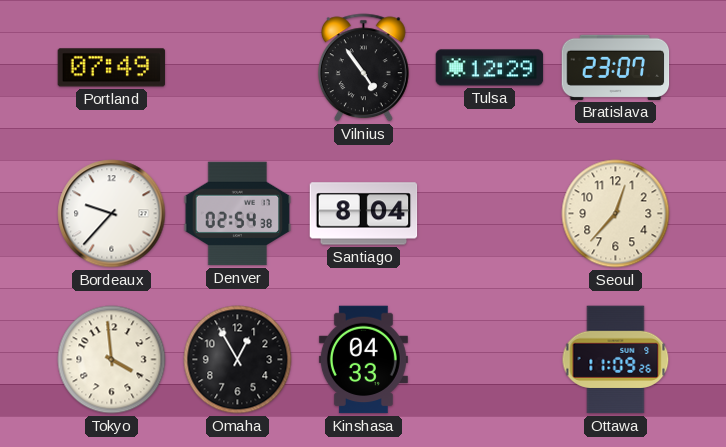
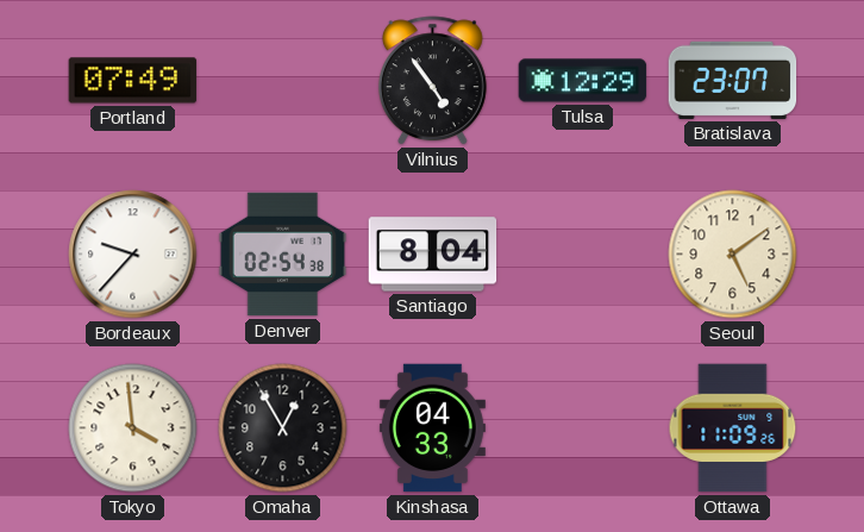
Seoul: 12:37 -> 5:09 (733, 255)
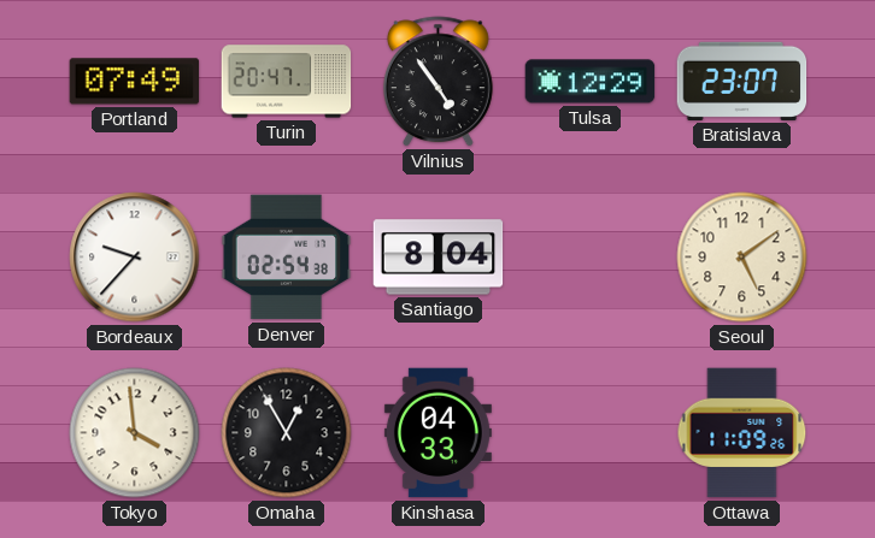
Turin: none -> 20:47 (287, 82)
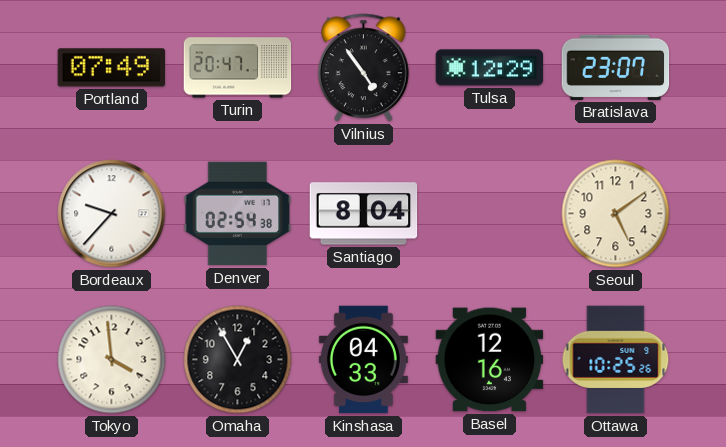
Basel: none -> 12:16 (490, 360)
Ottawa: 11:09 -> 10:25 (616, 360)
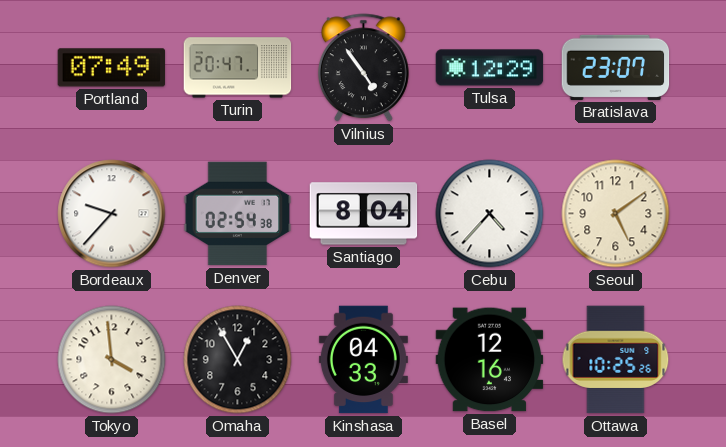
Cebu: none -> 4:37 (490, 214)
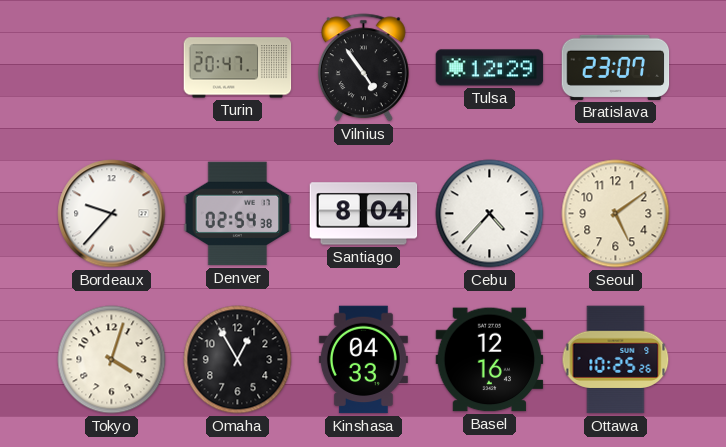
Portland: 07:49 -> none (112, 68)
Tokyo: 3:59 -> 4:03 (112, 360)
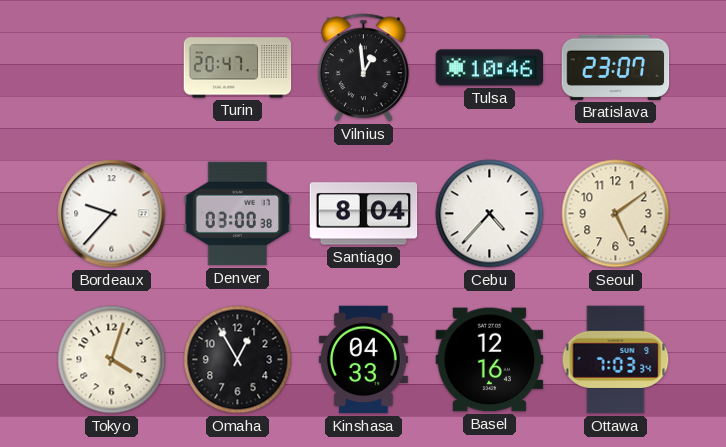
Vilnius: 4:54 -> 12:59 (363, 68)
Tulsa: 12:29 -> 10:46 (490, 68)
Denver: 02:54 -> 03:00 (238, 214)
Ottawa: 10:25 -> 7:03 (616, 360)
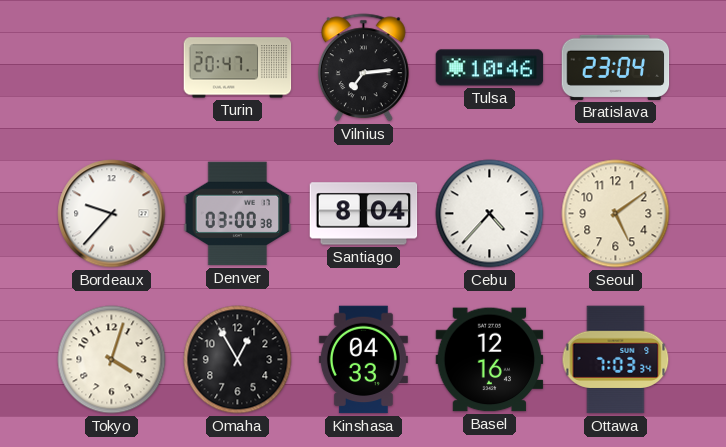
Vilnius: 12:59 -> 7:14 (363, 68)
Bratislava: 23:07 -> 23:04 (616, 67)
